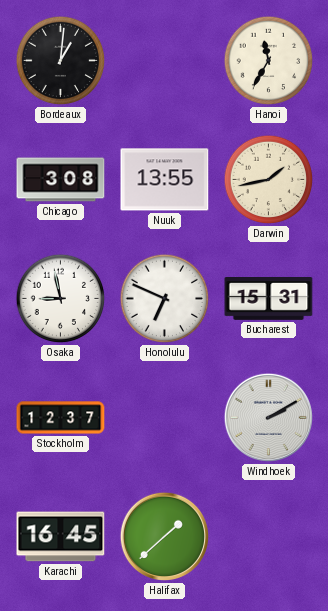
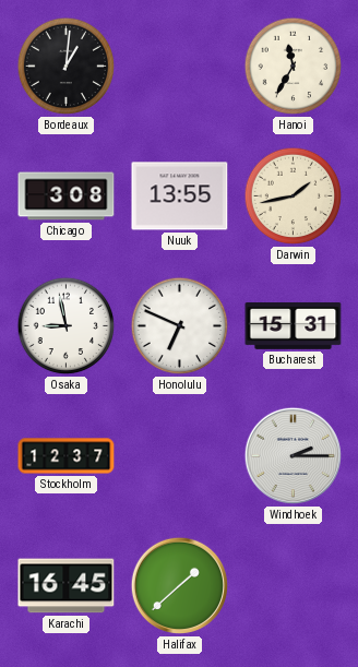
Windhoek: 2:10 -> 2:15 (294, 456)
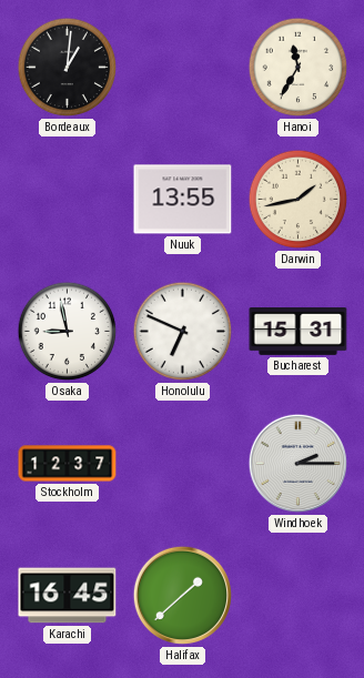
Chicago: 3:08 -> none (67, 196)
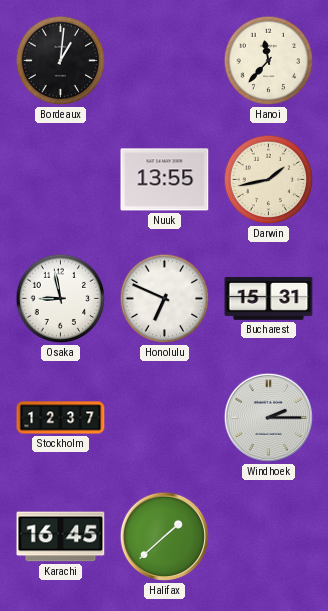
Hanoi: 11:35 -> 11:37 (269, 61)
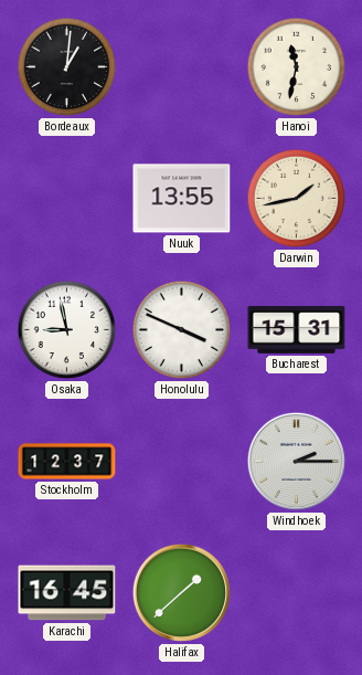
Hanoi: 11:37 -> 11:32 (297, 67)
Honolulu: 6:49 -> 3:49 (182, 330)
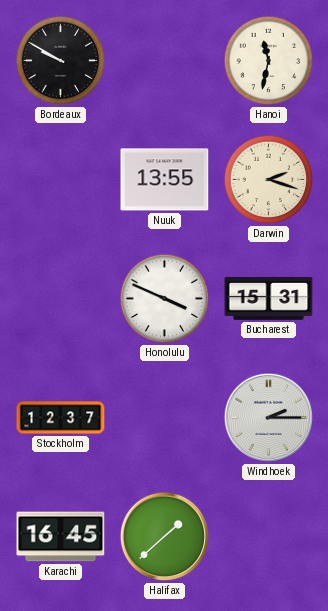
Bordeaux: 1:01 -> 9:50 (61, 61)
Darwin: 1:43 -> 2:18 (269, 180)
Osaka: 8:58 -> none (67, 330)
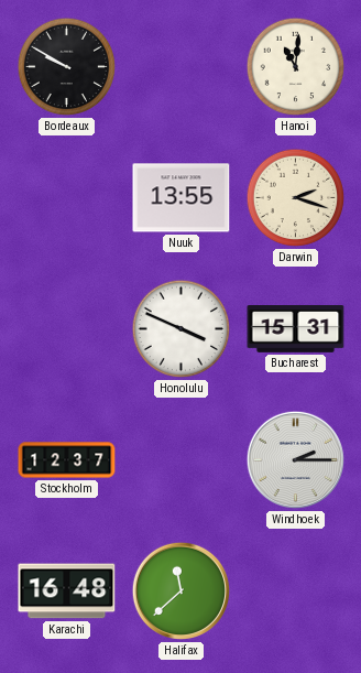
Hanoi: 11:32 -> 11:01 (296, 67)
Karachi: 16:45 -> 16:48 (67, 591)
Halifax: 1:38 -> 11:38 (182, 591)
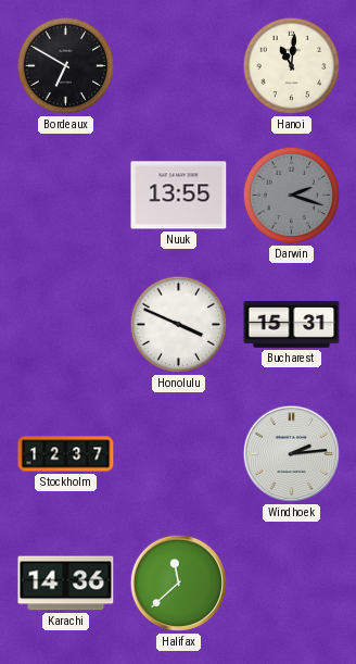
Bordeaux: 9:50 -> 6:50 (66, 66)
Darwin dial: cream -> grey (292, 196)
Windhoek: 2:15 -> 2:14 (292, 454)
Karachi: 16:48 -> 14:36 (66, 584)
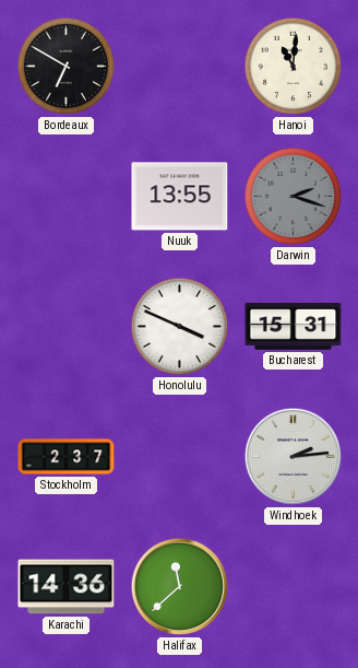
Stockholm: 12:37 -> 2:37 (67, 457)
